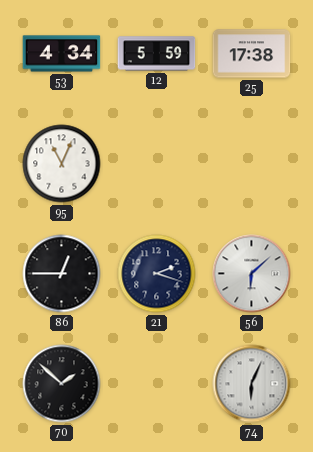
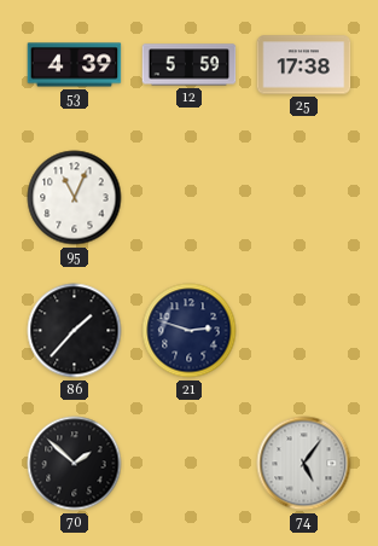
53: 4:34 -> 4:39 (75, 65)
86: 12:45 -> 1:37 (75, 331)
21: 2:18 -> 2:48 (190, 331)
56: 6:08 -> none (252, 274)
74: 6:04 -> 5:06 (304, 464)
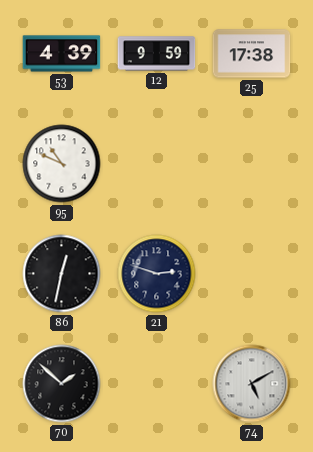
12: 5:59 -> 9:59 (157, 54)
95: 11:04 -> 10:49 (62, 164)
86: 1:37 -> 12:32 (62, 274)
74: 5:06 -> 5:10 (252, 384)
